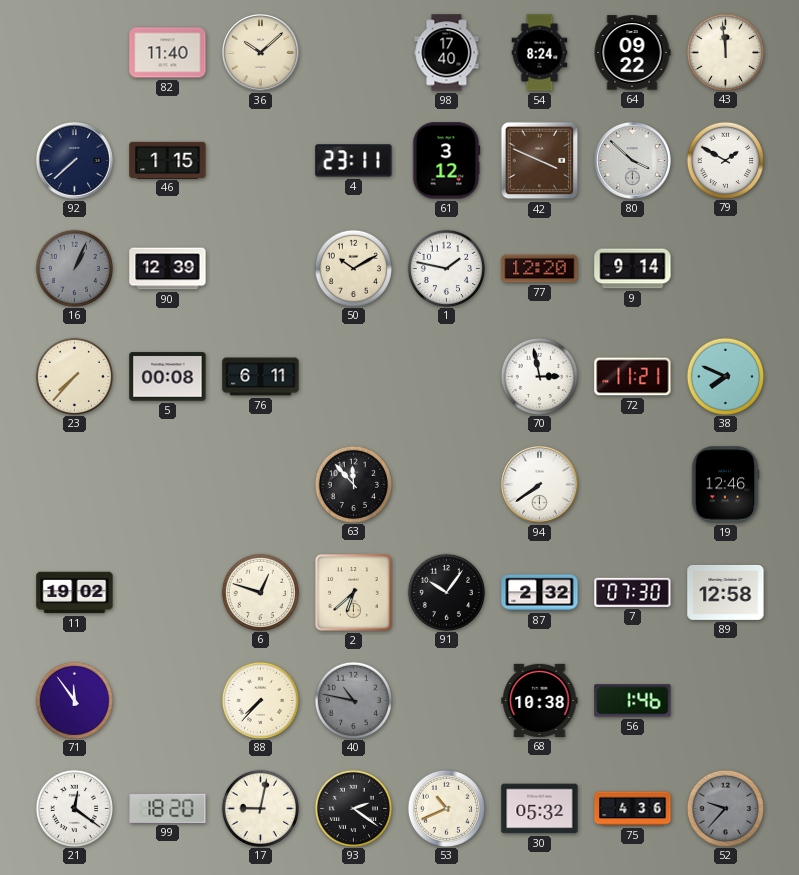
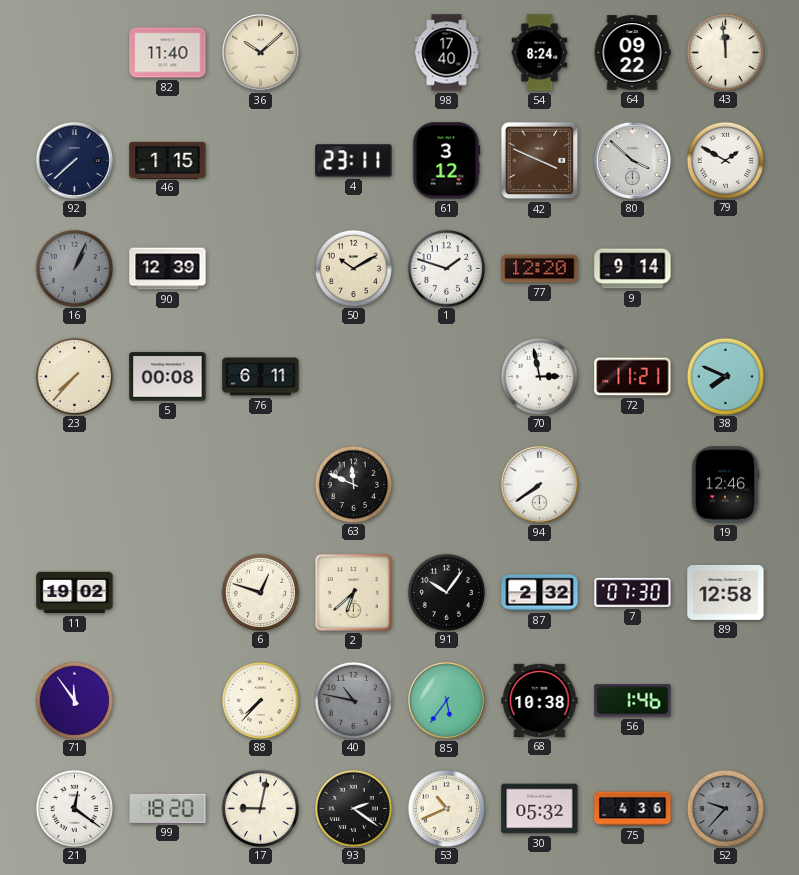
1: 1:47 -> 1:48 (446, 268)
63: 11:53 -> 11:49 (353, 484)
85: none -> 5:36 (446, 700)
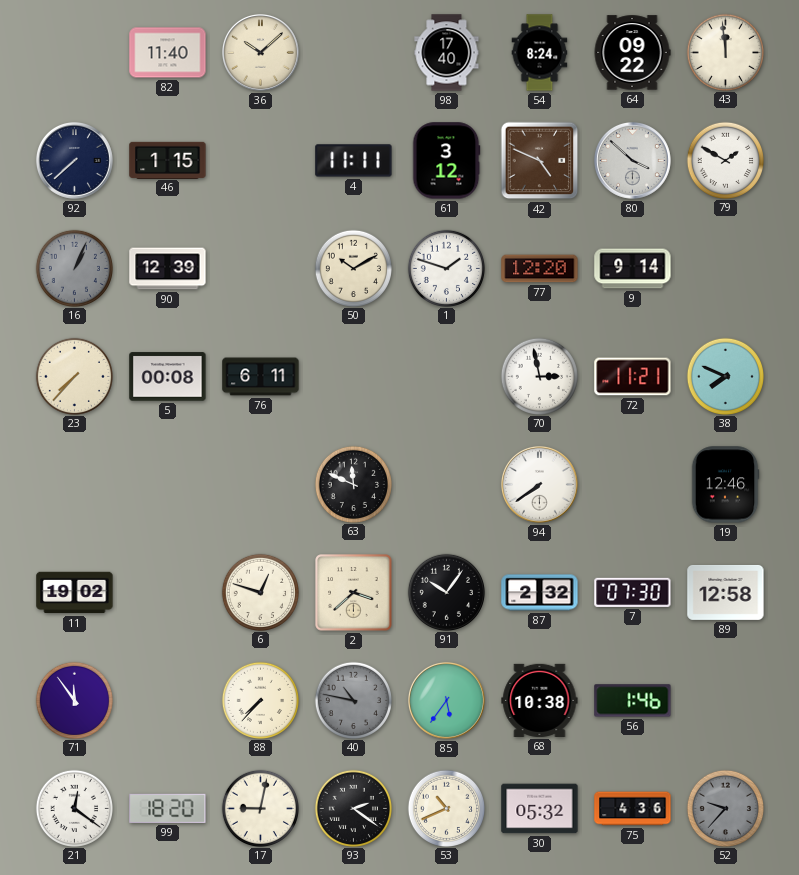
4: 23:11 -> 11:11 (354, 161)
42: 3:49 -> 4:49 (540, 161)
2: 6:38 -> 3:38 (354, 593)
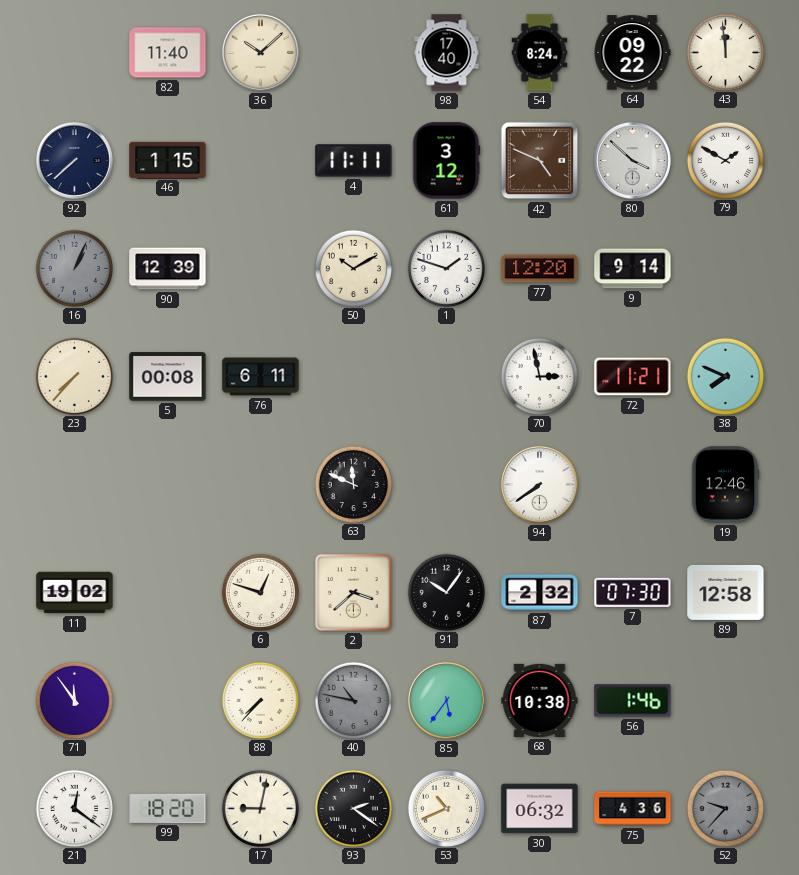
30: 05:32 -> 06:32 (540, 809)
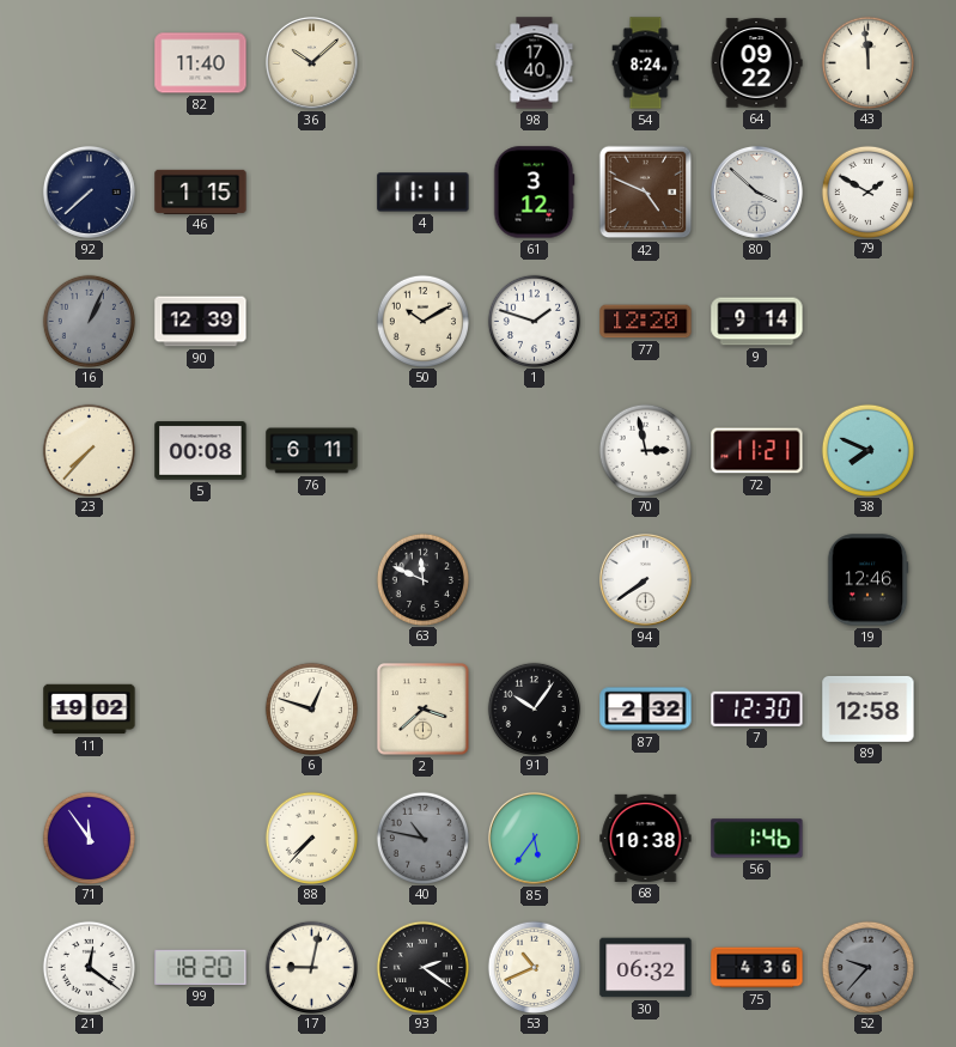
7: 07:30 -> 12:30 (757, 708)
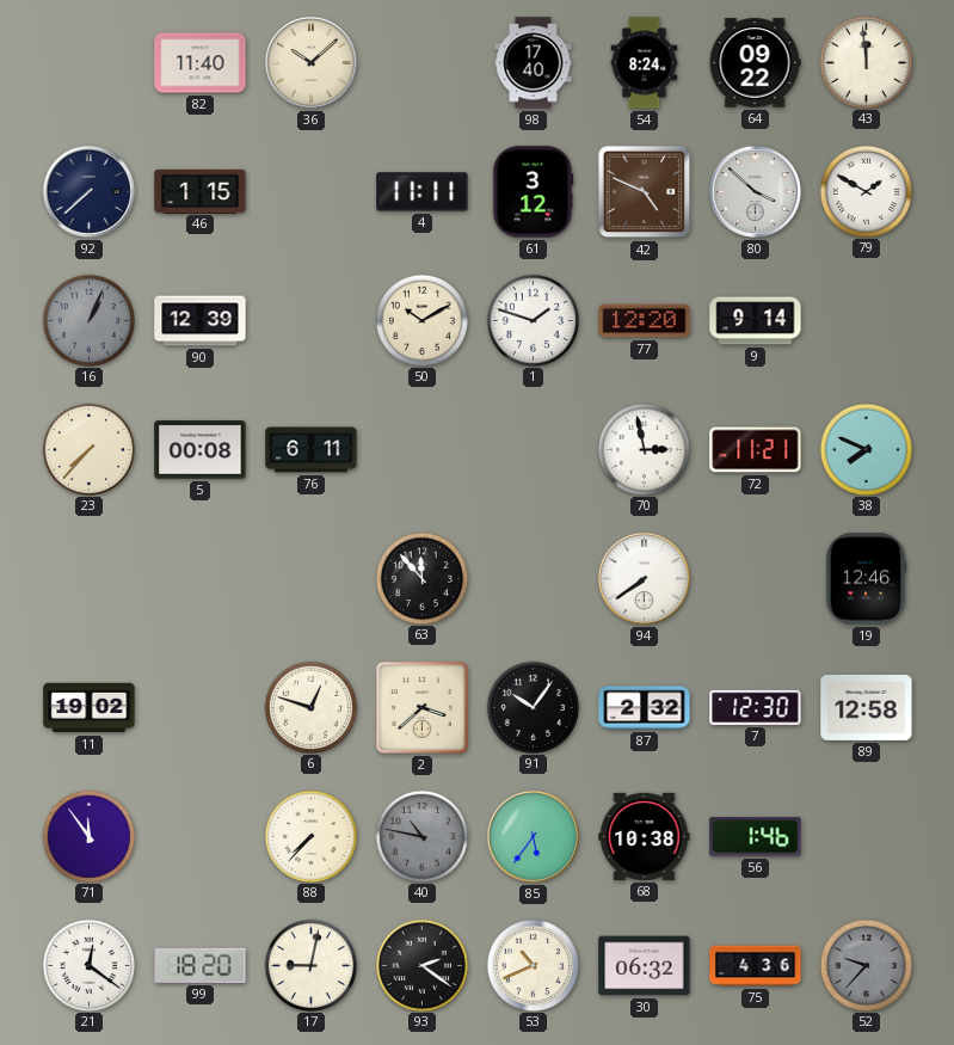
63: 11:49 -> 11:53 (421, 578)
